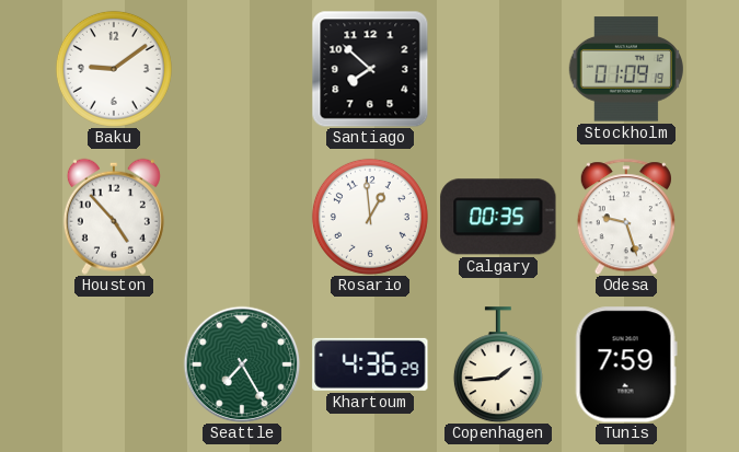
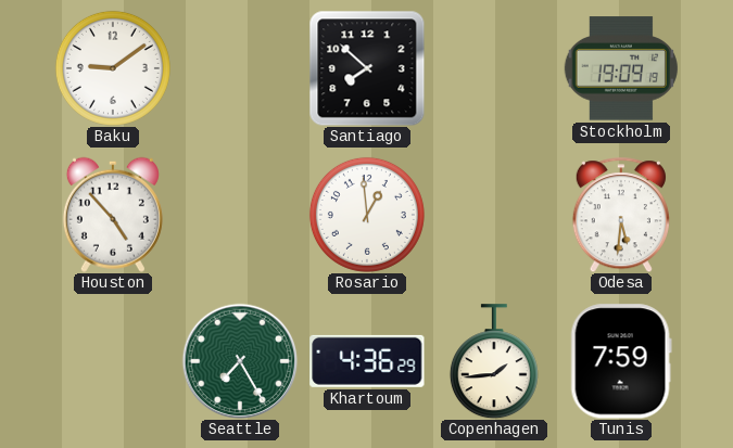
Stockholm: 01:09 -> 19:09 (621, 68)
Calgary: 00:35 -> none (498, 217)
Odesa: 9:27 -> 5:31 (621, 215)
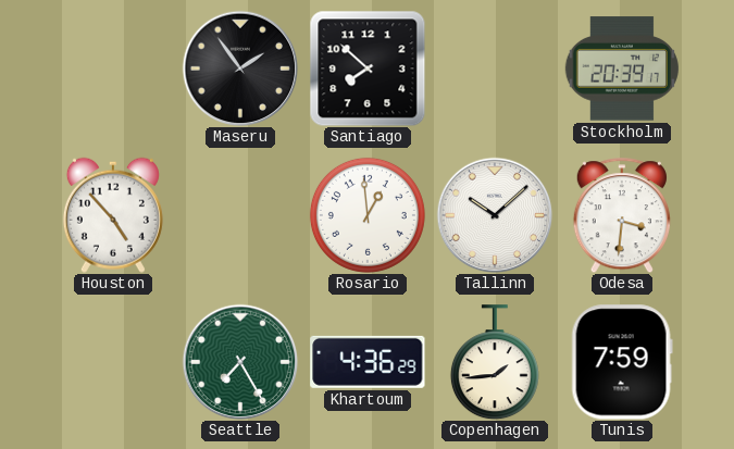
Baku: 9:09 -> none (113, 68)
Maseru: none -> 1:54 (240, 68)
Stockholm: 19:09 -> 20:39 (622, 68)
Tallinn: none -> 10:08 (495, 215)
Odesa: 5:31 -> 3:31 (622, 215)
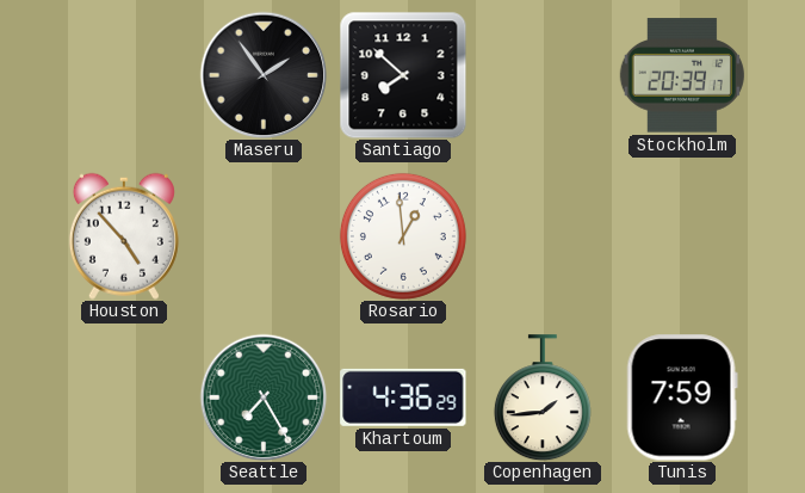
Tallinn: 10:08 -> none (495, 215)
Odesa: 3:31 -> none (622, 215)
